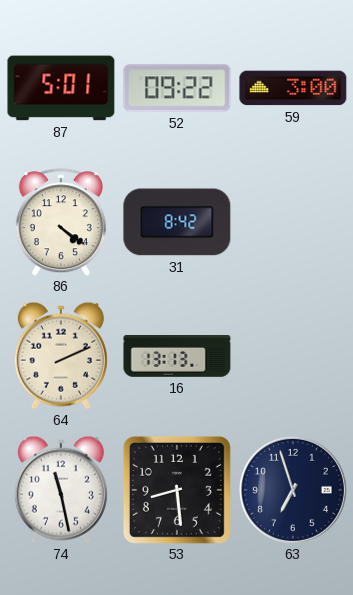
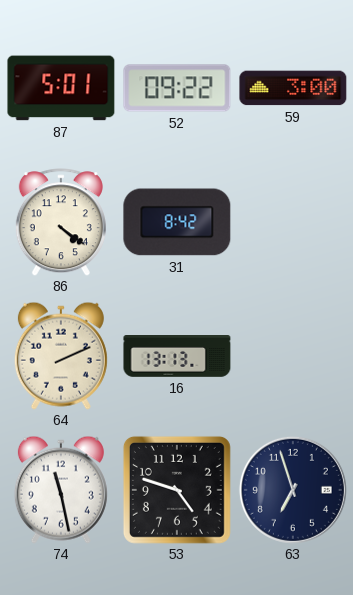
53: 8:29 -> 4:48 (177, 490)
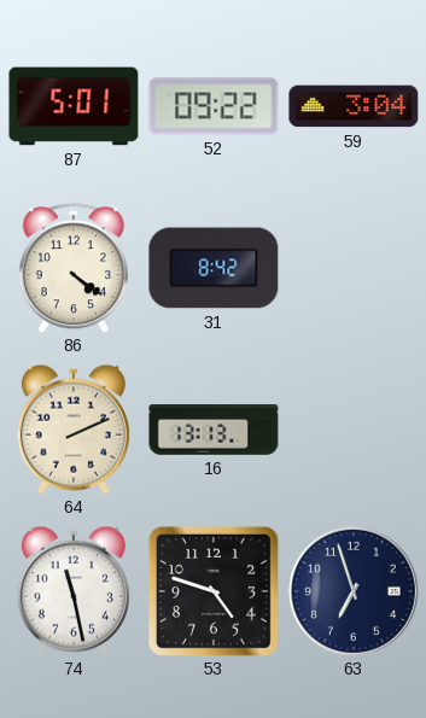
59: 3:00 -> 3:04 (354, 106)
